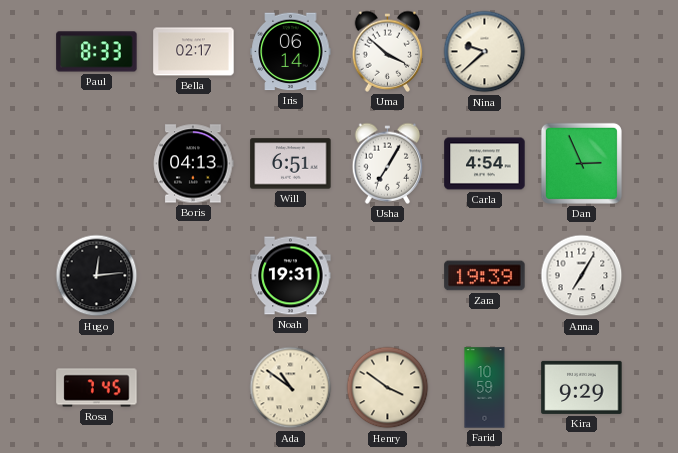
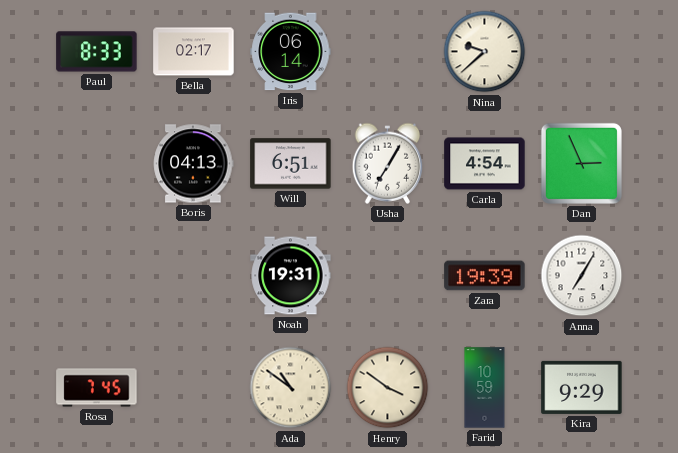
Uma: 3:52 -> none (388, 51)
Hugo: 12:14 -> none (97, 276)
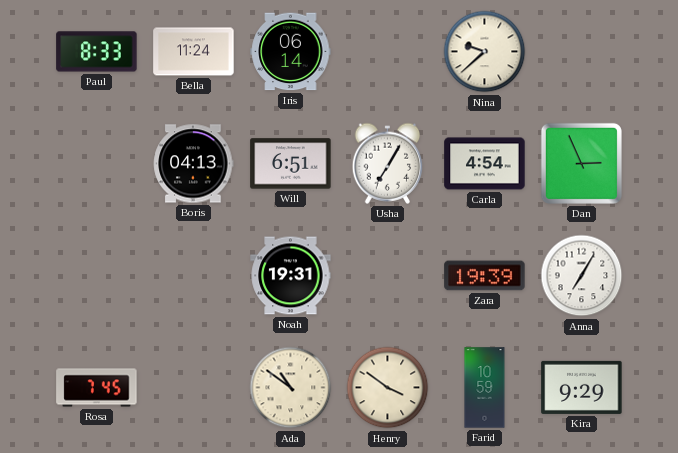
Bella: 02:17 -> 11:24 (194, 52)
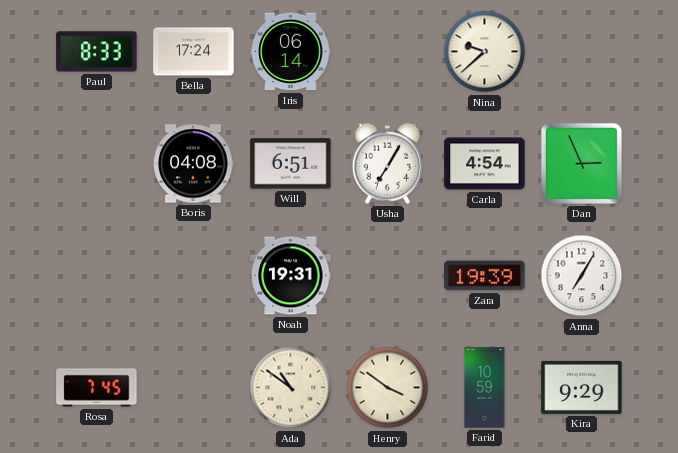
Bella: 11:24 -> 17:24 (194, 52)
Boris: 04:13 -> 04:08 (194, 164)
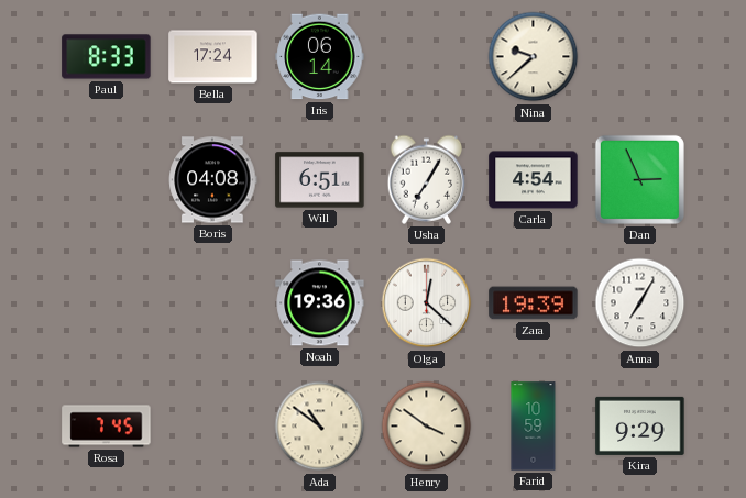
Noah: 19:31 -> 19:36 (320, 303)
Olga: none -> 12:22 (427, 303)
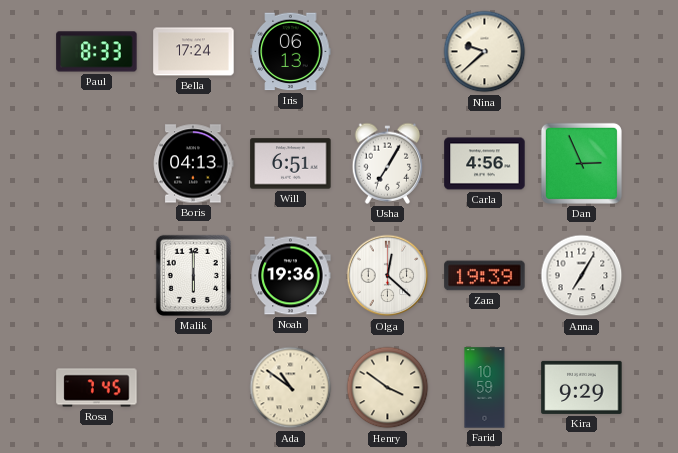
Iris: 06:14 -> 06:13 (291, 52)
Boris: 04:08 -> 04:13 (194, 164)
Carla: 4:54 -> 4:56 (485, 164)
Malik: none -> 6:00 (193, 275)
